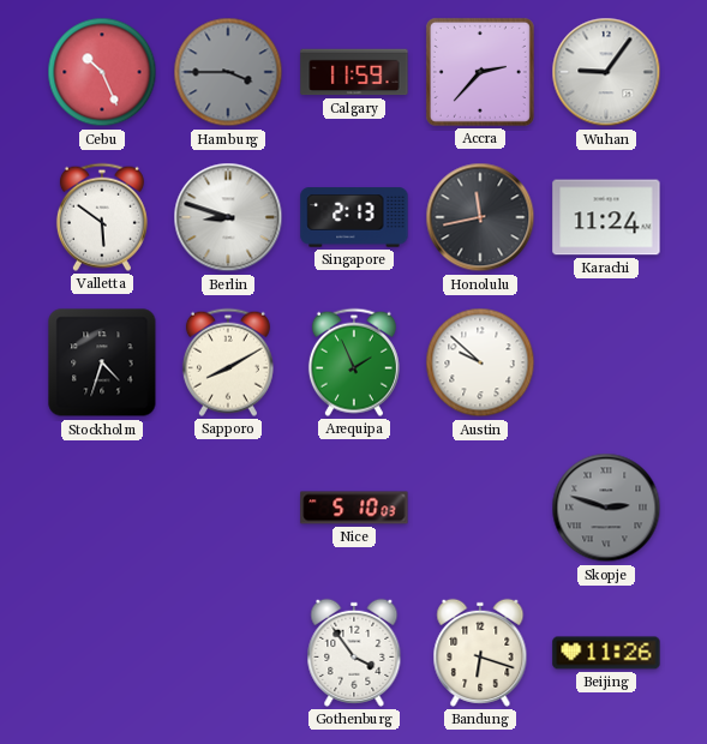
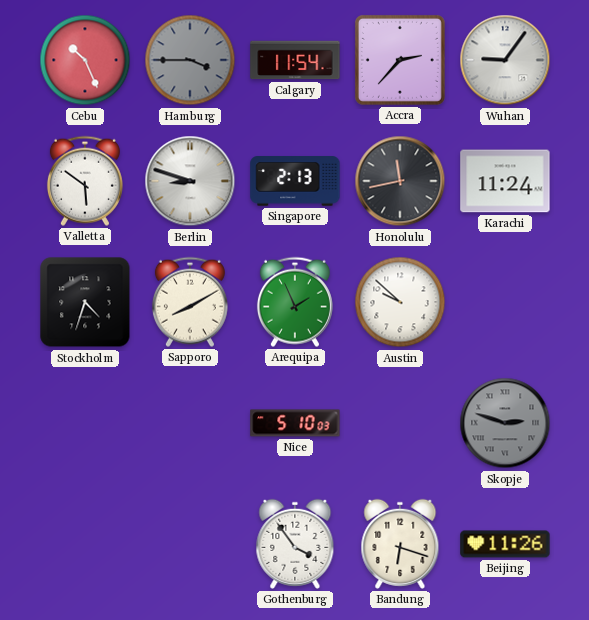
Calgary: 11:59 -> 11:54 (295, 60)
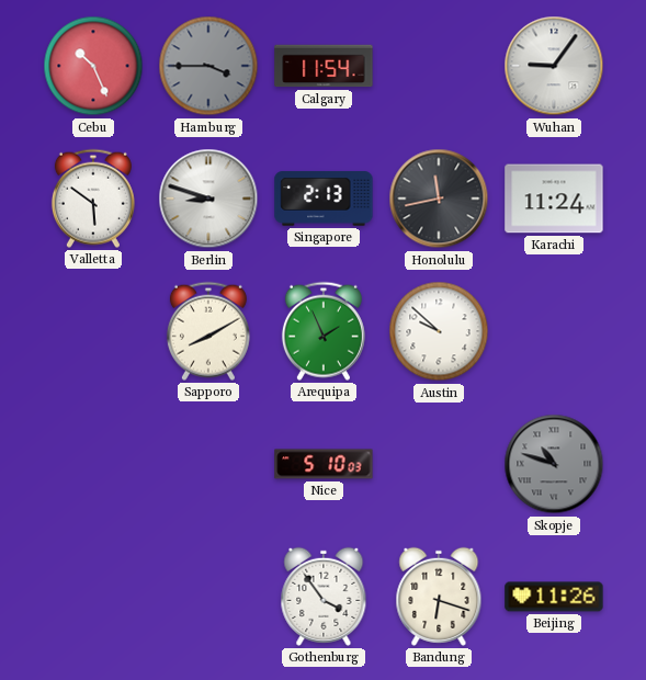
Accra: 2:37 -> none (400, 60)
Stockholm: 4:33 -> none (85, 302)
Skopje: 2:48 -> 10:48 (554, 464)
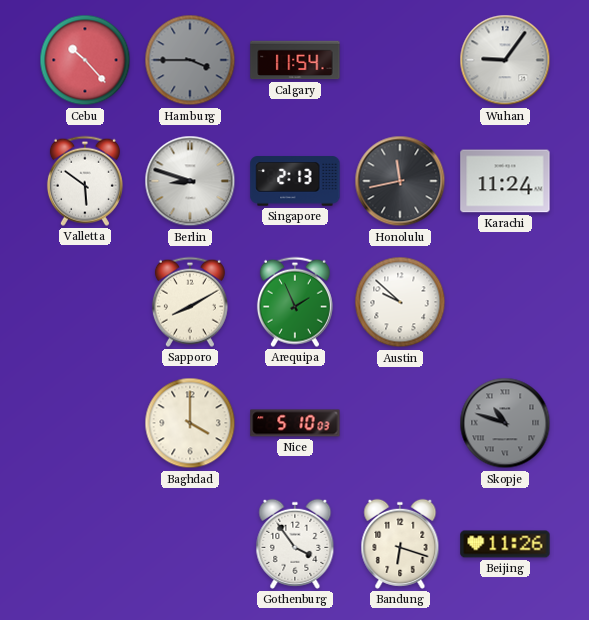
Cebu: 10:26 -> 10:23 (85, 60)
Baghdad: none -> 4:00 (190, 423)
